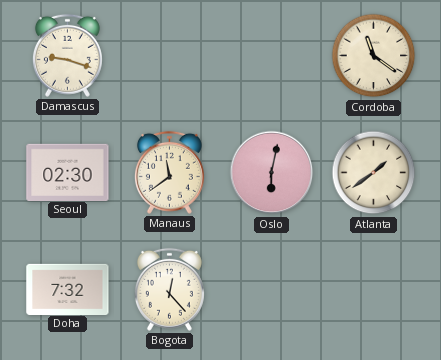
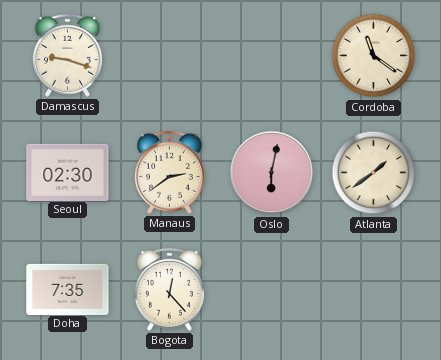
Manaus: 11:39 -> 2:39 (169, 172)
Doha: 7:32 -> 7:35 (68, 289)
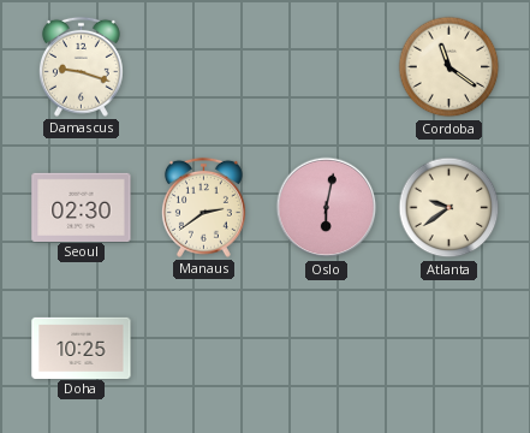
Atlanta: 1:39 -> 9:39 (449, 208)
Doha: 7:35 -> 10:25 (82, 348)
Bogota: 12:23 -> none (169, 289)
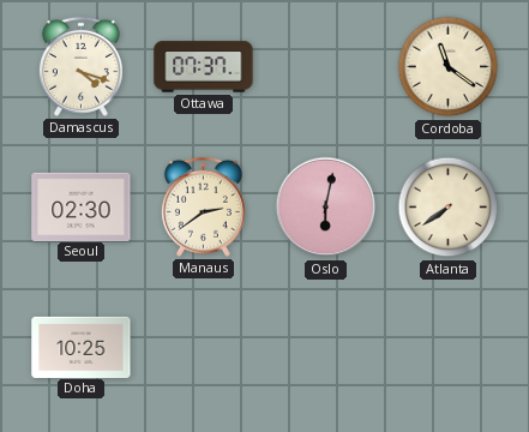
Damascus: 9:18 -> 4:18 (80, 66)
Ottawa: none -> 07:37 (204, 67)
Atlanta: 9:39 -> 7:39 (449, 208)
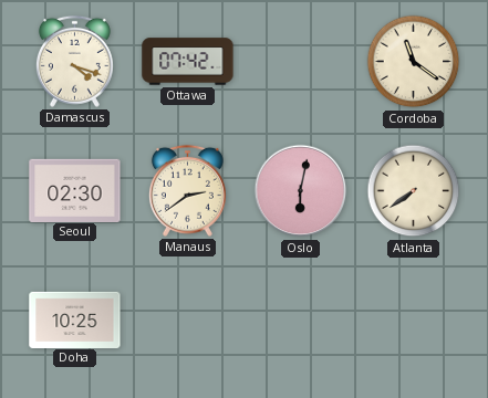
Ottawa: 07:37 -> 07:42 (188, 62)
